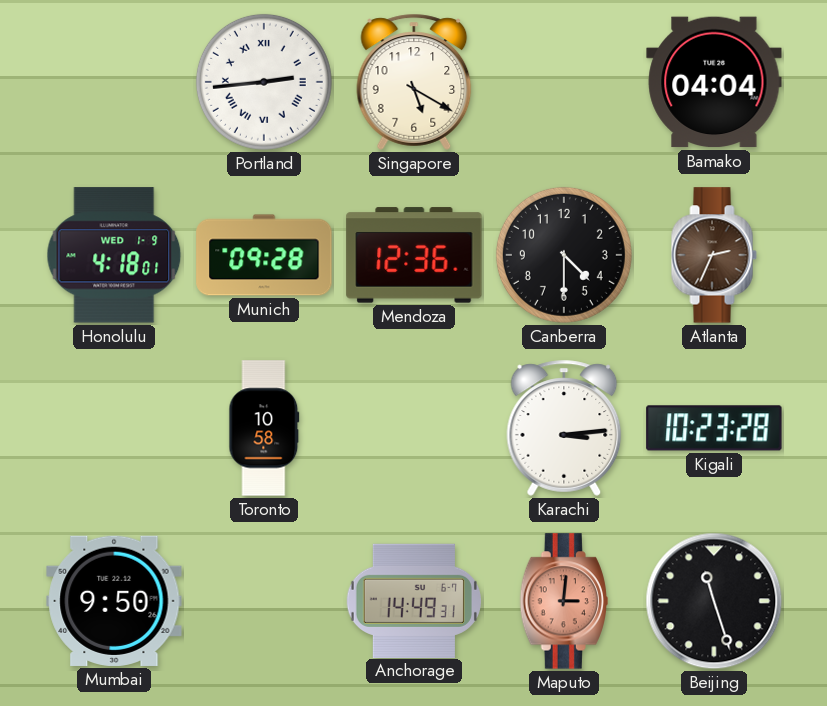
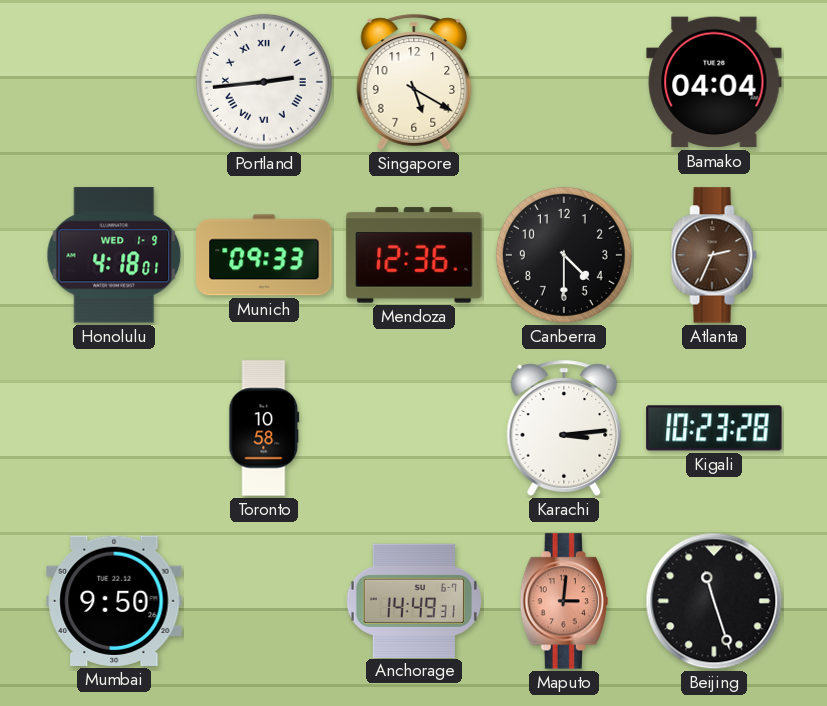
Munich: 09:28 -> 09:33 (264, 255)
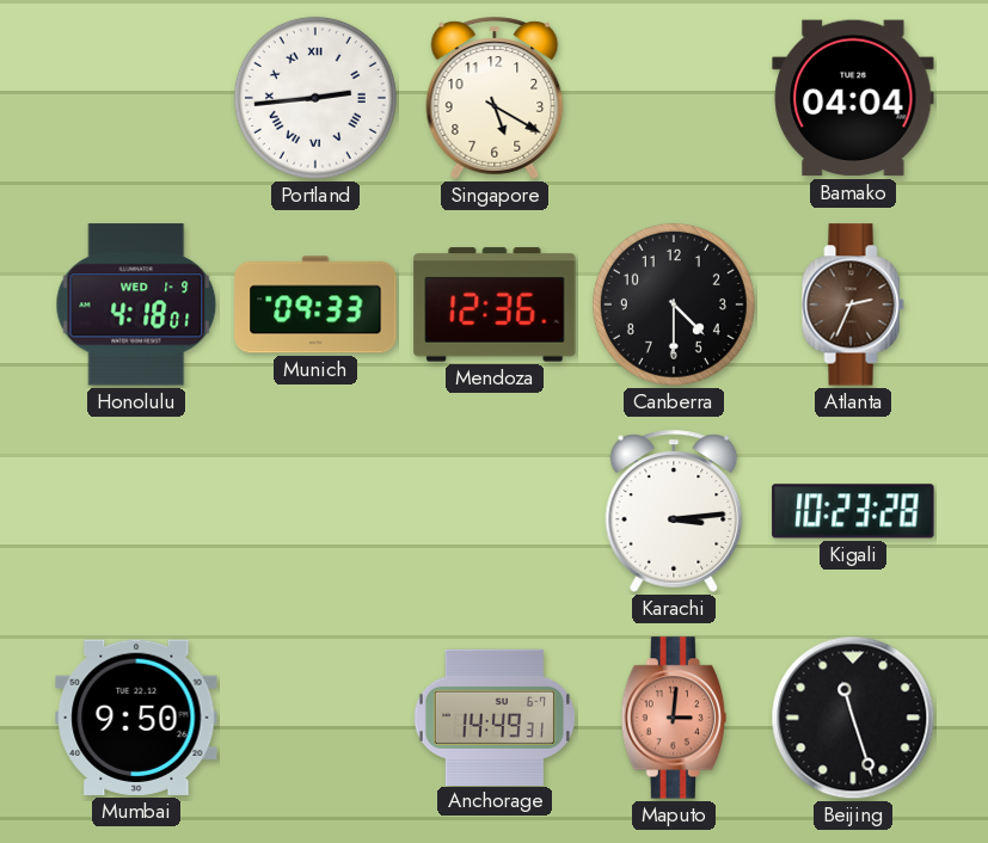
Toronto: 10:58 -> none (264, 428)
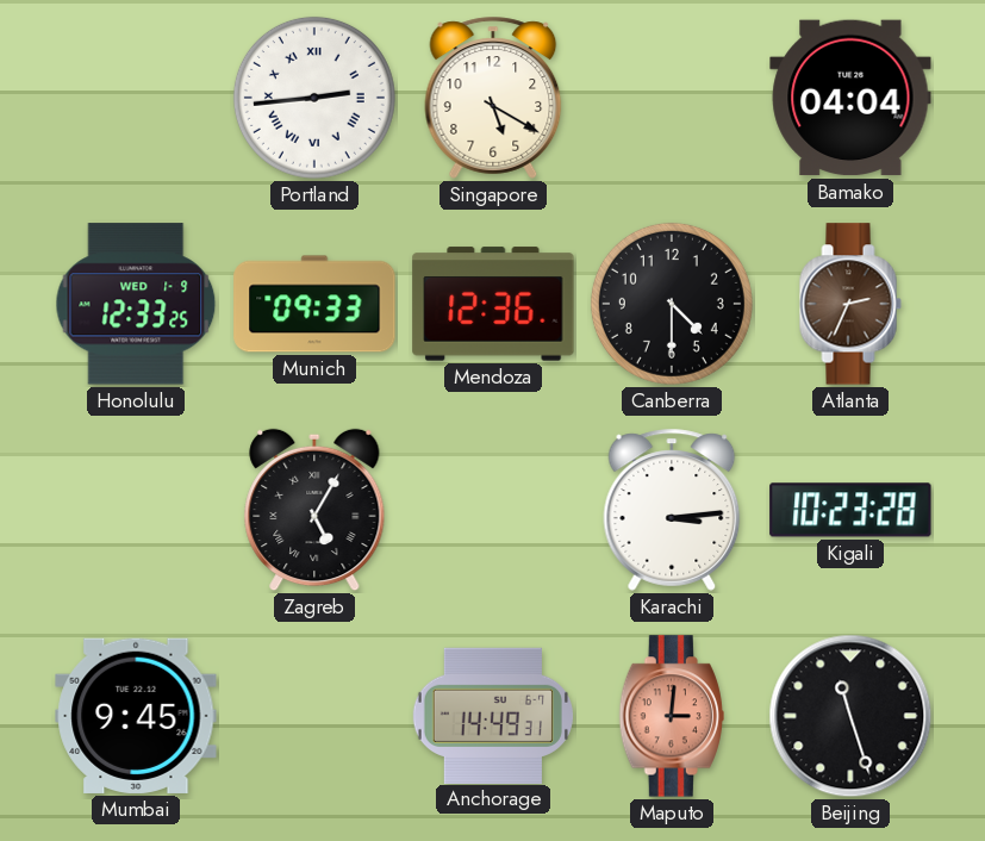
Honolulu: 4:18 -> 12:33 (136, 304)
Zagreb: none -> 5:05 (314, 510)
Mumbai: 9:50 -> 9:45 (136, 716)
